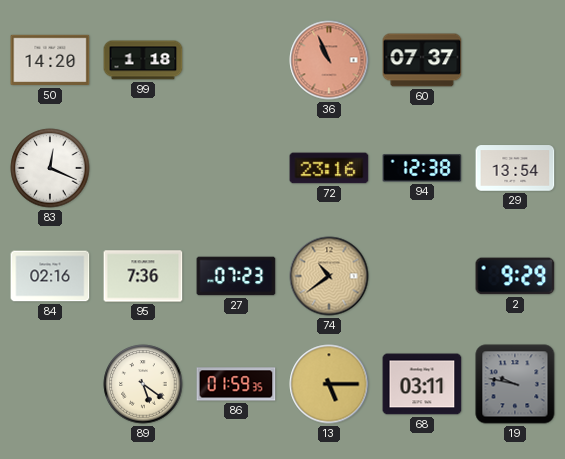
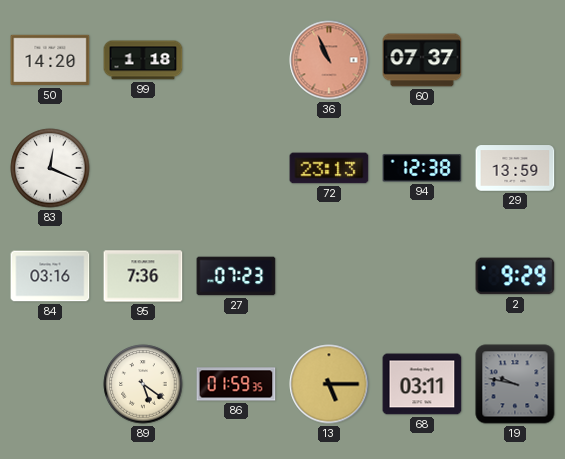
72: 23:16 -> 23:13 (329, 168)
29: 13:54 -> 13:59 (515, 168)
84: 02:16 -> 03:16 (50, 276)
74: 10:39 -> none (329, 276)
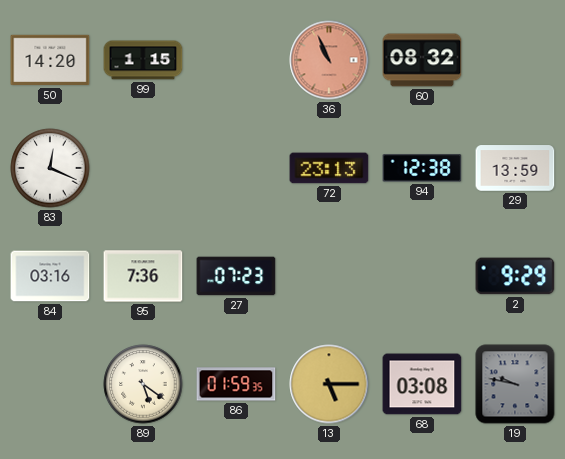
99: 1:18 -> 1:15 (143, 60)
60: 07:37 -> 08:32 (422, 60)
68: 03:11 -> 03:08 (422, 384)
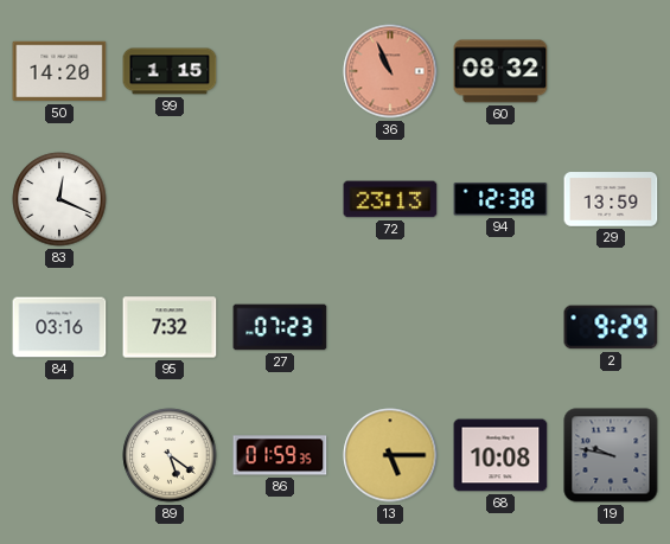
95: 7:36 -> 7:32 (170, 327)
68: 03:08 -> 10:08 (500, 455)
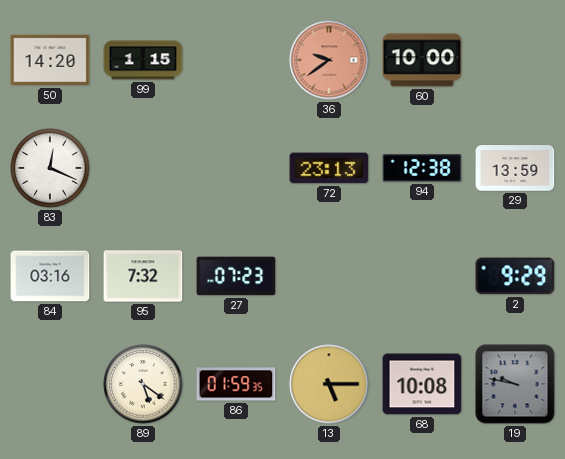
36: 10:56 -> 9:39 (329, 60)
60: 08:32 -> 10:00 (422, 60)
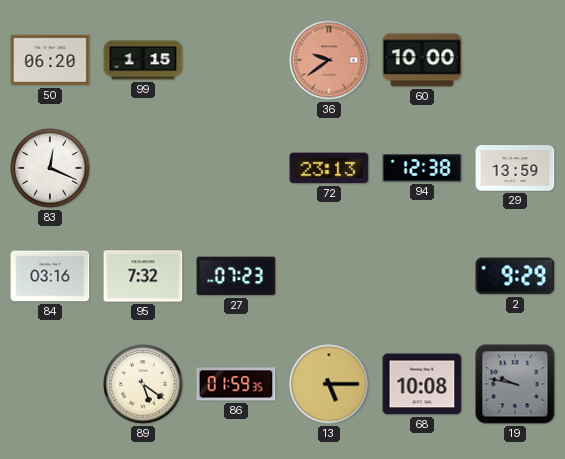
50: 14:20 -> 06:20 (50, 60)
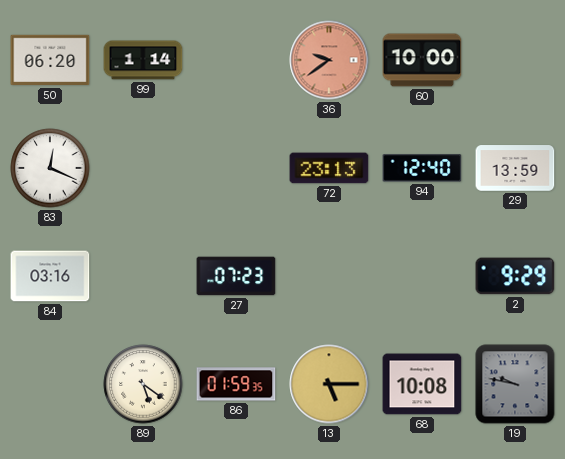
99: 1:15 -> 1:14 (143, 60)
94: 12:38 -> 12:40 (422, 168)
95: 7:32 -> none (143, 276)
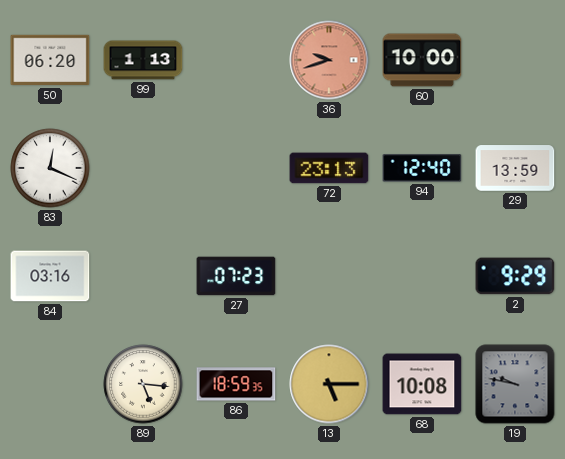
99: 1:14 -> 1:13 (143, 60)
36: 9:39 -> 9:42 (329, 60)
89: 5:21 -> 5:16 (143, 384)
86: 01:59 -> 18:59 (236, 384)
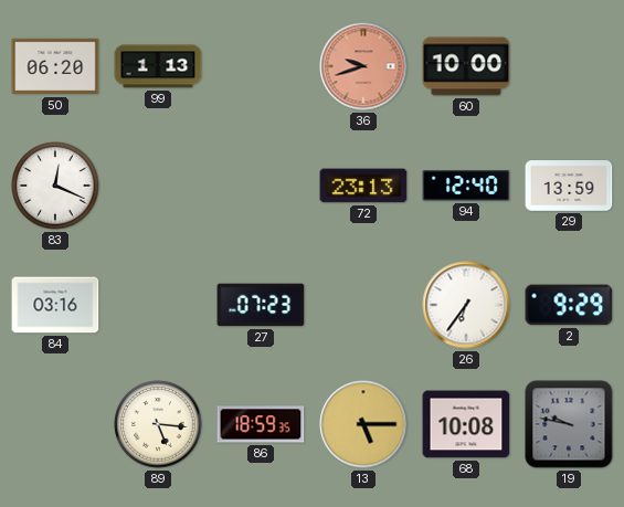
26: none -> 6:36 (466, 305)
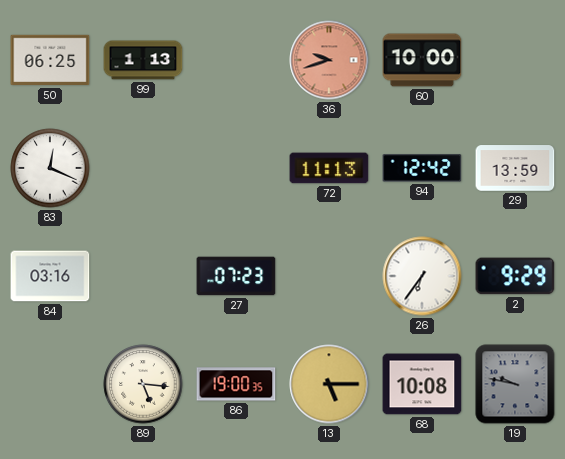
50: 06:20 -> 06:25 (50, 60)
72: 23:13 -> 11:13 (329, 168)
94: 12:40 -> 12:42 (422, 168)
86: 18:59 -> 19:00 (236, 384)
